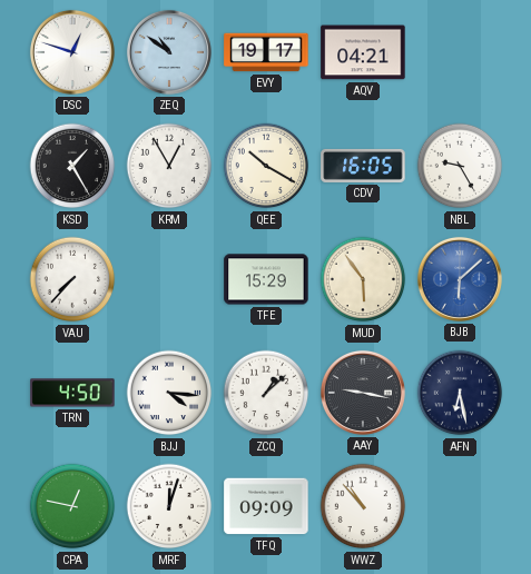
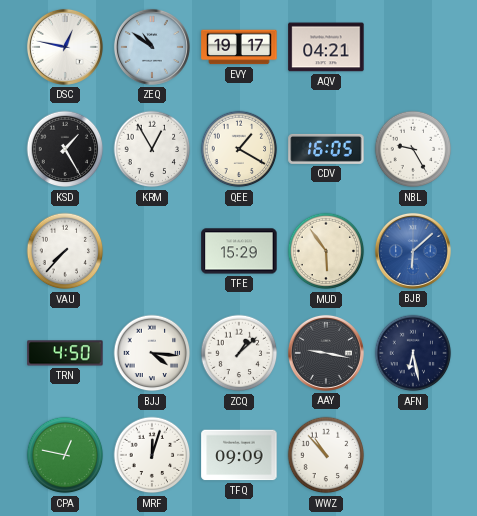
DSC: 12:48 -> 12:47 (65, 47)
QEE: 10:20 -> 1:20 (239, 149)
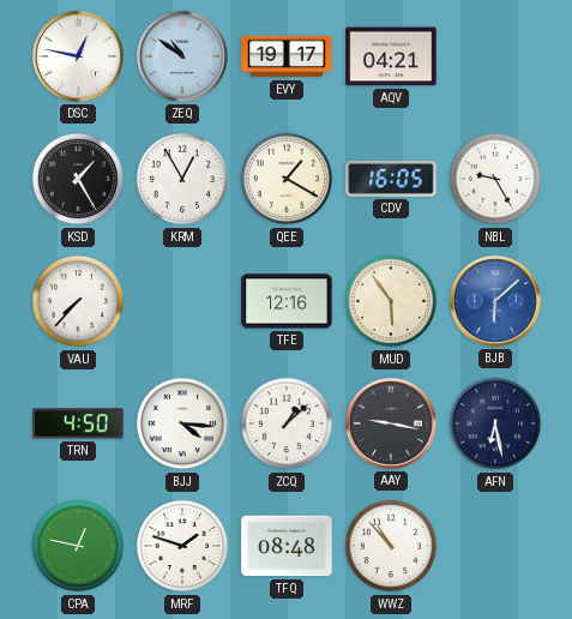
TFE: 15:29 -> 12:16 (287, 301)
MRF: 12:03 -> 1:48 (182, 546)
TFQ: 09:09 -> 08:48 (287, 546)
